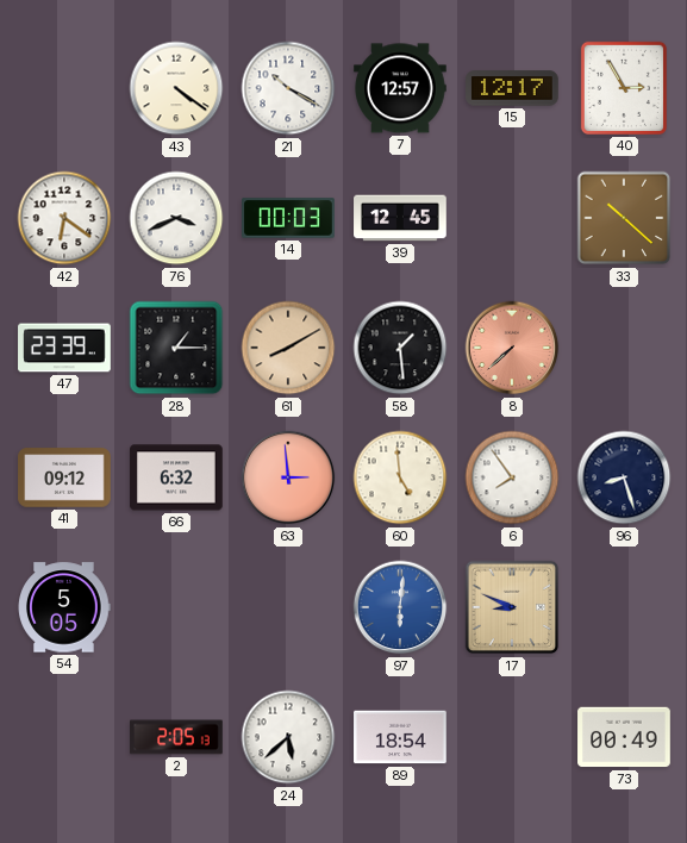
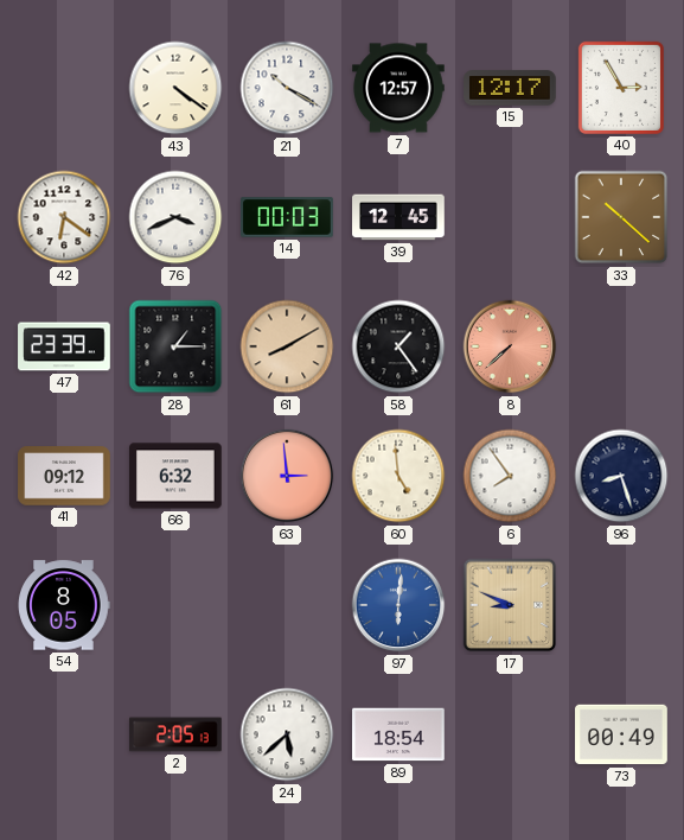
58: 1:29 -> 1:24 (398, 346)
54: 5:05 -> 8:05 (64, 605)
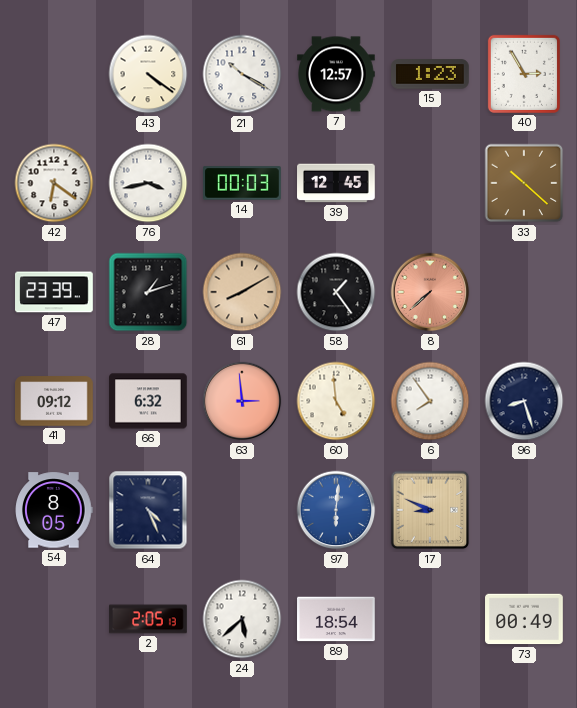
15: 12:17 -> 1:23 (430, 74)
76: 3:41 -> 3:43 (148, 183)
28: 1:15 -> 1:12 (148, 292)
64: none -> 4:26 (148, 510)
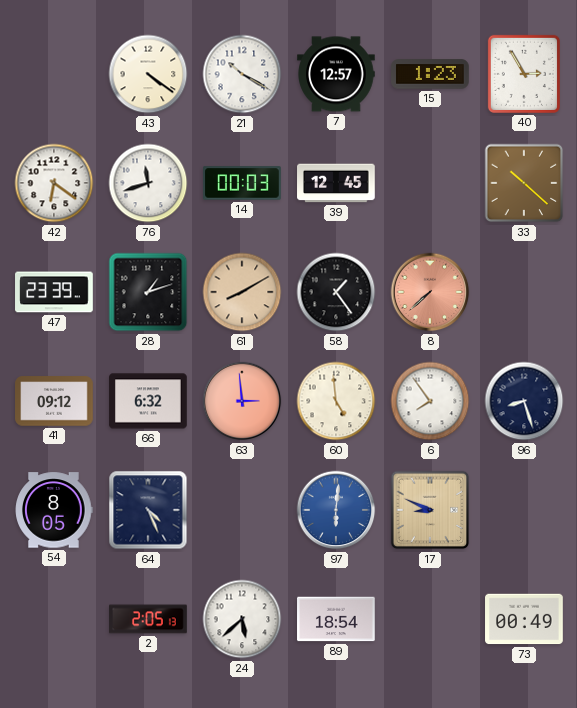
76: 3:43 -> 11:42 (148, 183)
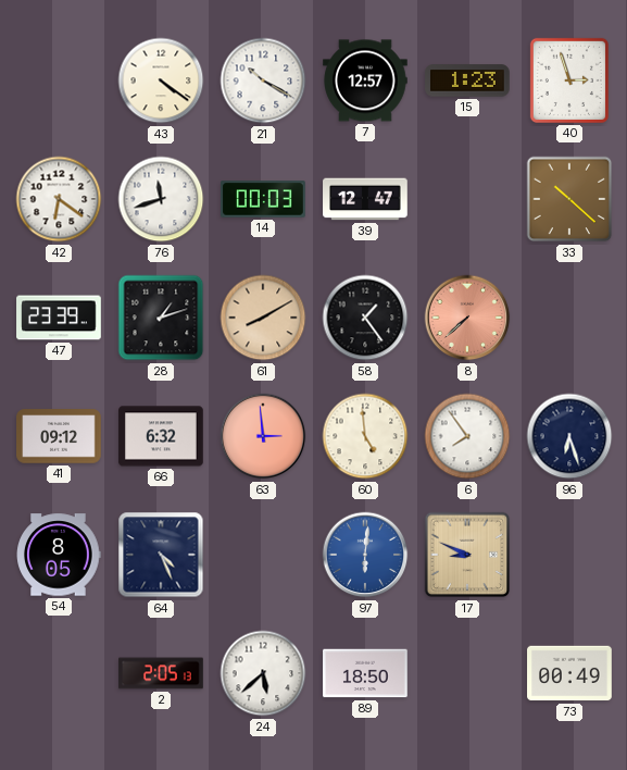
40: 2:55 -> 2:57 (569, 80)
39: 12:45 -> 12:47 (365, 199)
96: 8:27 -> 6:27 (569, 436)
89: 18:54 -> 18:50 (365, 673)
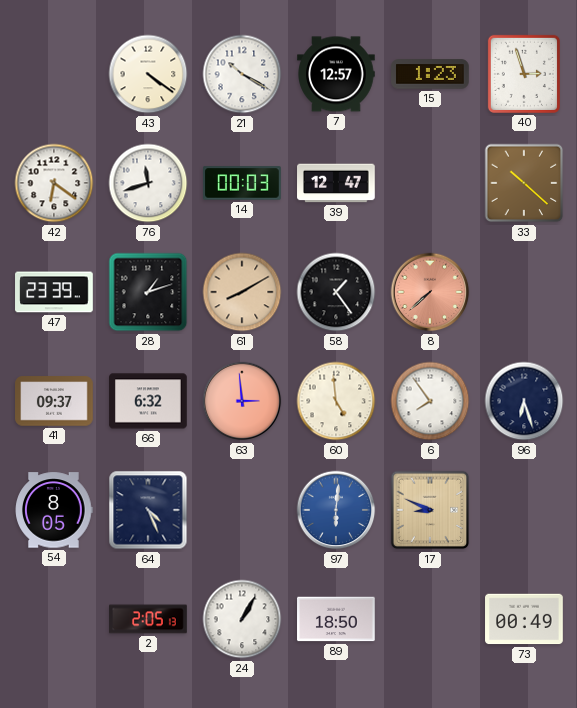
41: 09:12 -> 09:37 (54, 401)
24: 5:38 -> 1:05 (242, 619)
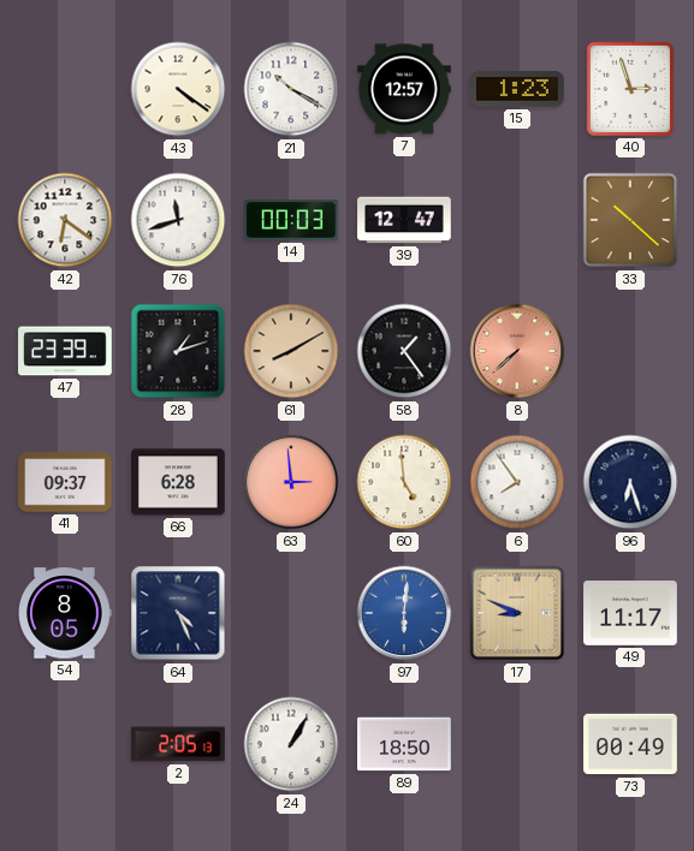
66: 6:32 -> 6:28 (178, 482)
49: none -> 11:17 (630, 614)
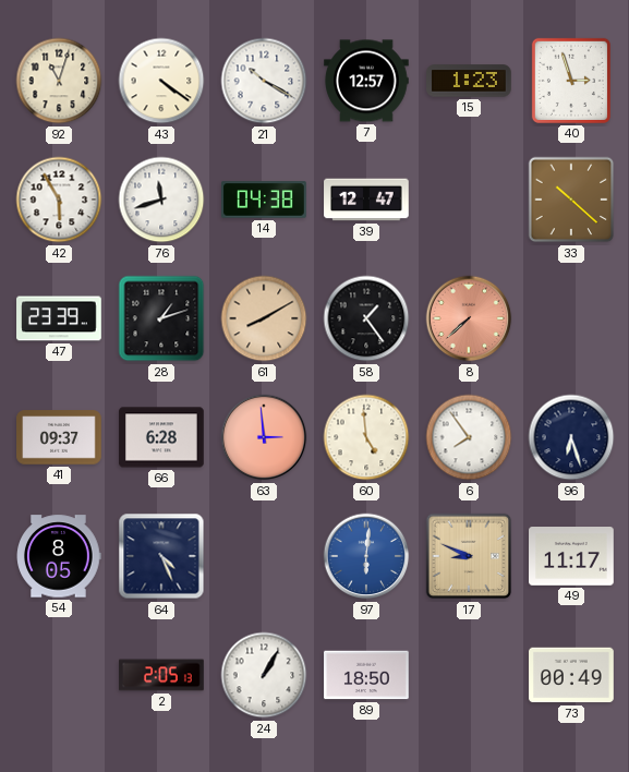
92: none -> 11:03 (59, 81)
42: 6:21 -> 5:55 (59, 200)
14: 00:03 -> 04:38 (264, 200)
